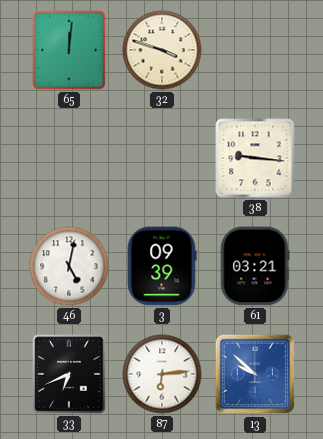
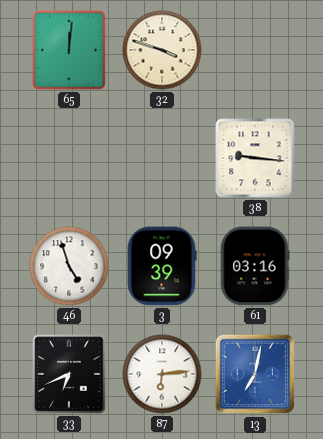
46: 5:02 -> 4:57 (69, 266)
61: 03:21 -> 03:16 (255, 266)
13: 9:52 -> 7:02 (255, 374)
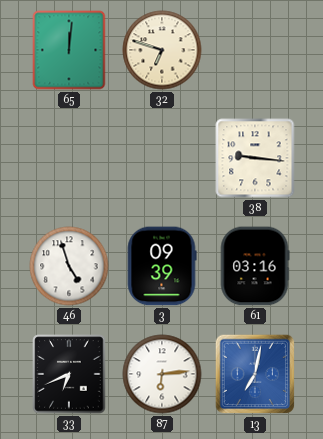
32: 3:48 -> 6:48 (162, 50)
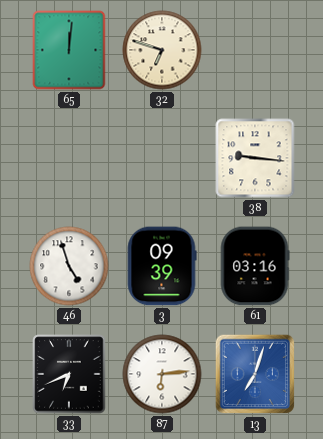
13: 7:02 -> 7:03 (255, 374)
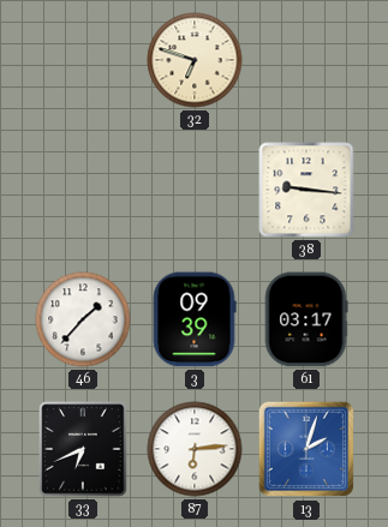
65: 12:01 -> none (69, 50)
46: 4:57 -> 1:37 (83, 319)
61: 03:16 -> 03:17 (306, 319)
13: 7:03 -> 2:03 (306, 449)
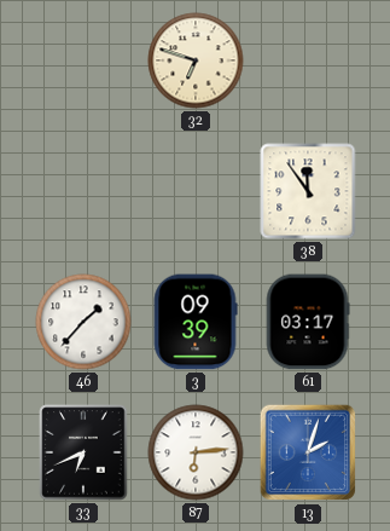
38: 9:16 -> 11:54 (308, 191)
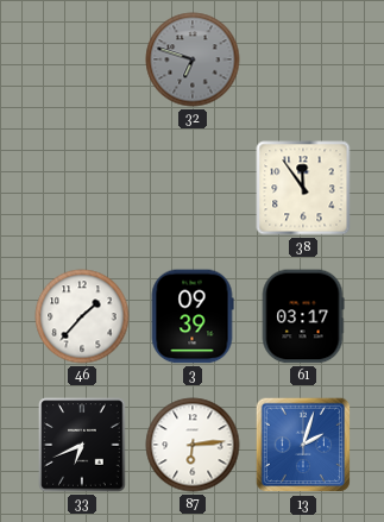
32 dial: cream -> grey (193, 59)
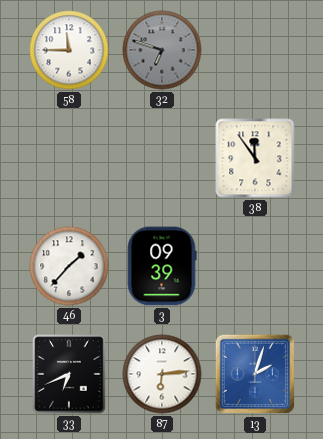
58: none -> 11:45 (69, 50)
61: 03:17 -> none (303, 316)
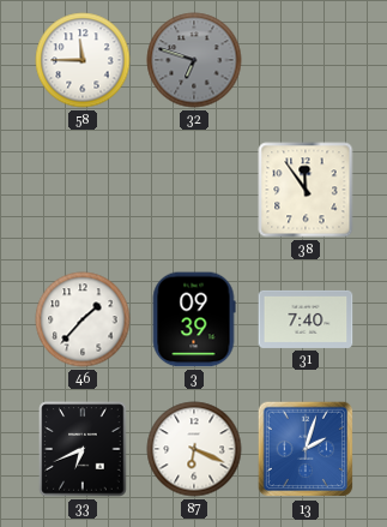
31: none -> 7:40 (306, 319)
87: 6:14 -> 6:19 (194, 449)
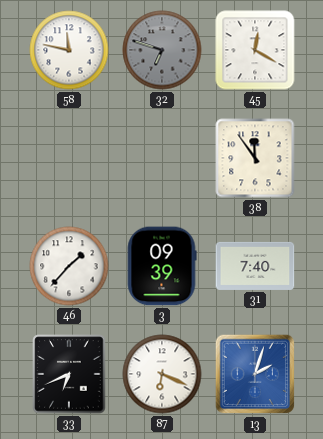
58: 11:45 -> 11:47 (69, 50)
45: none -> 12:20 (255, 50)
